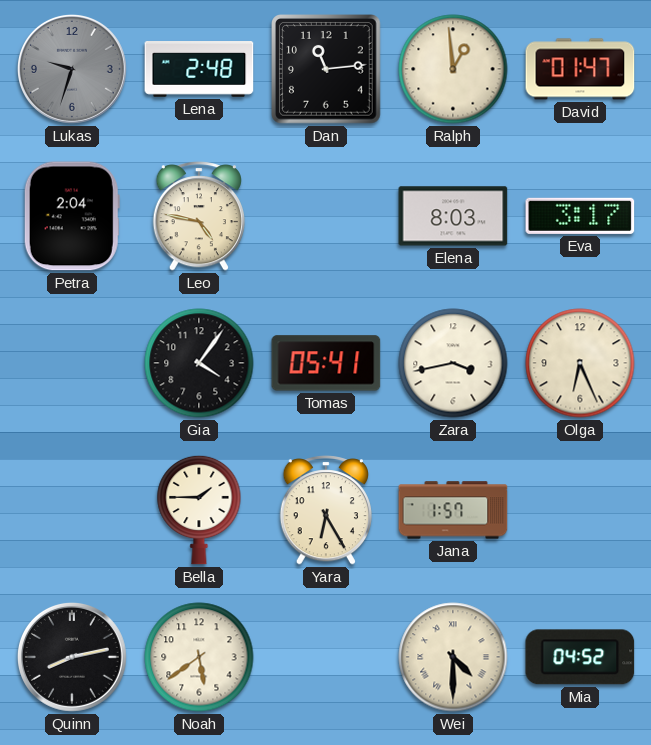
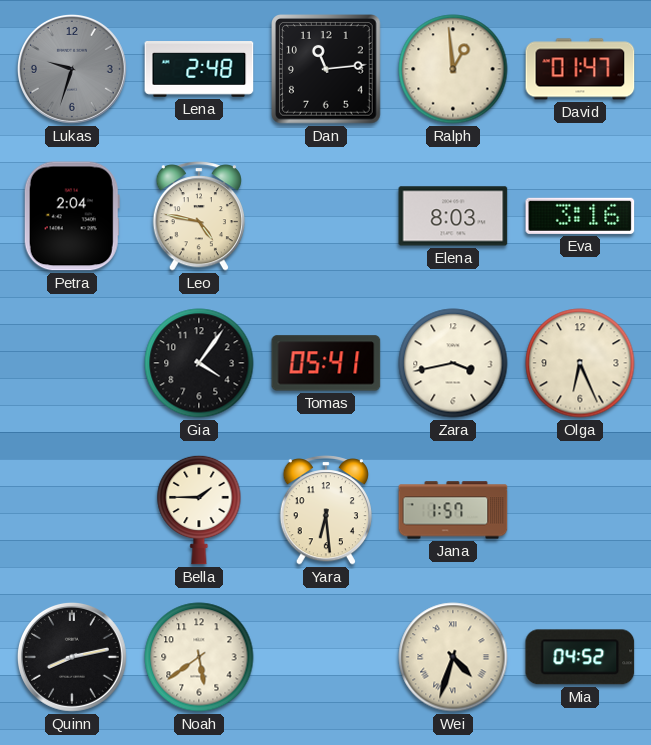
Eva: 3:17 -> 3:16 (580, 216)
Yara: 6:25 -> 6:29 (326, 510)
Wei: 4:30 -> 4:33 (453, 657)
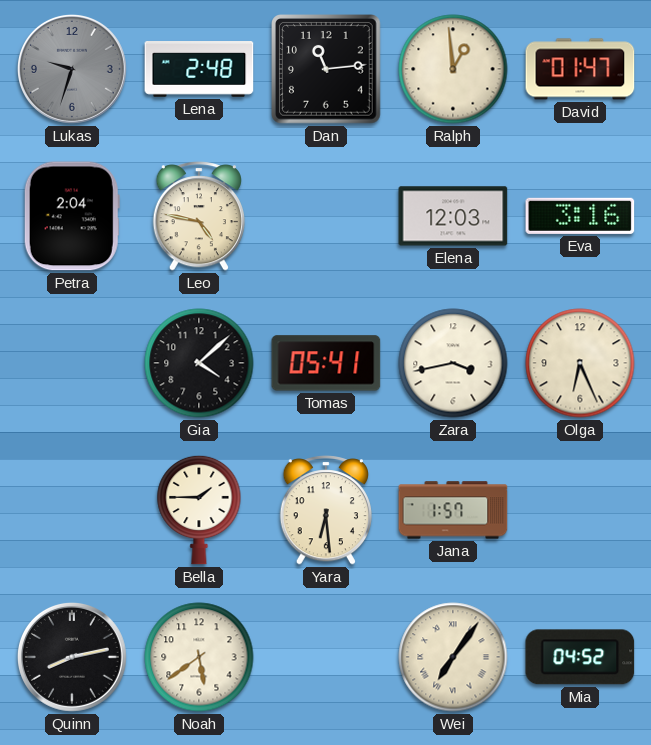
Elena: 8:03 -> 12:03 (453, 216)
Gia: 4:06 -> 4:08 (199, 363)
Wei: 4:33 -> 7:06 (453, 657)
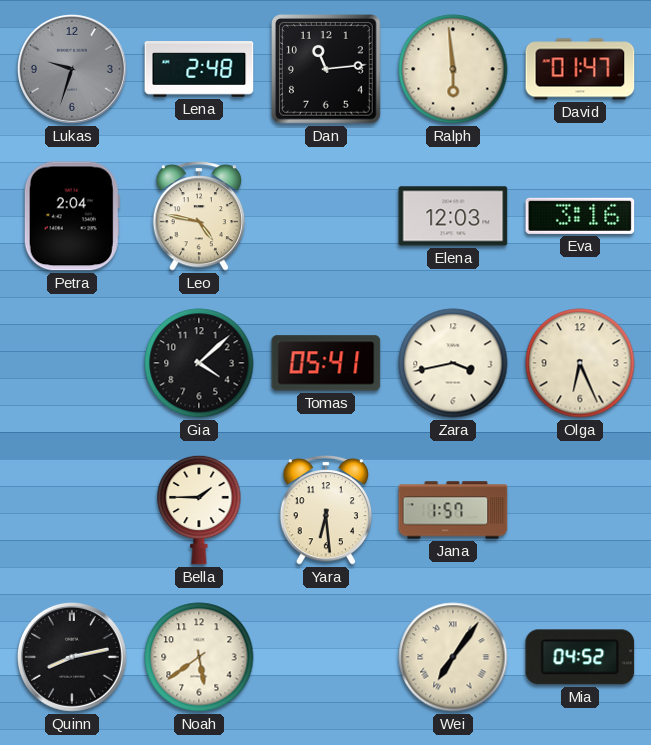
Ralph: 12:59 -> 5:59 (453, 69)
